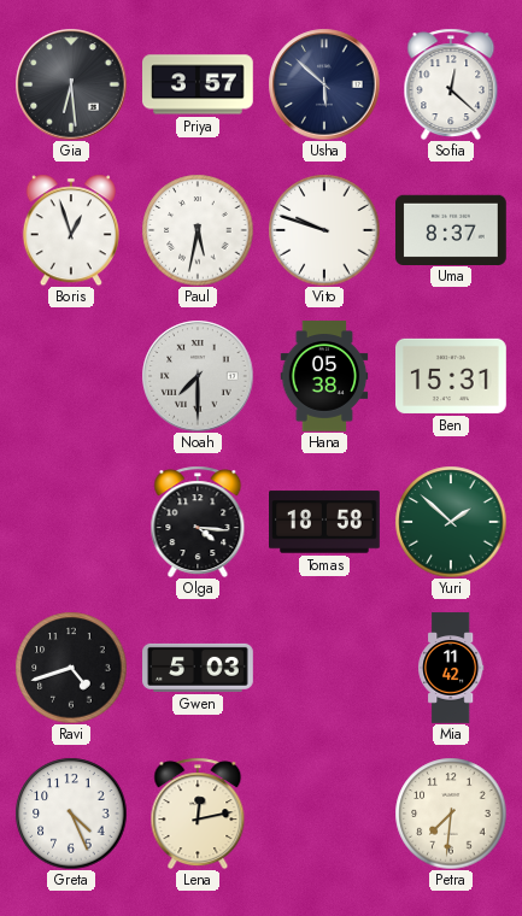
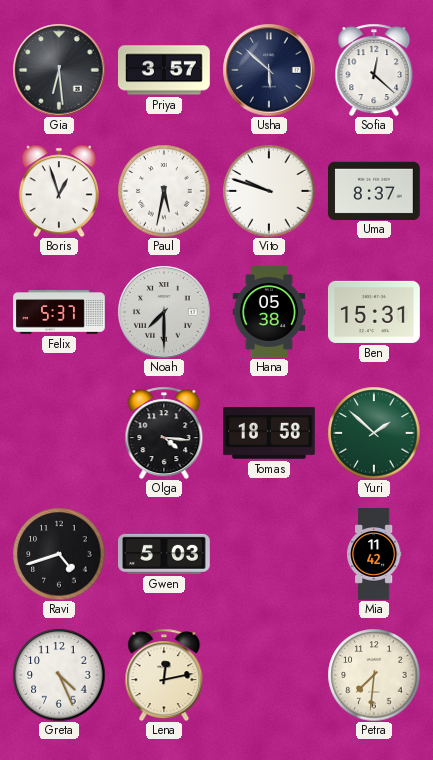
Felix: none -> 5:37 (59, 312)
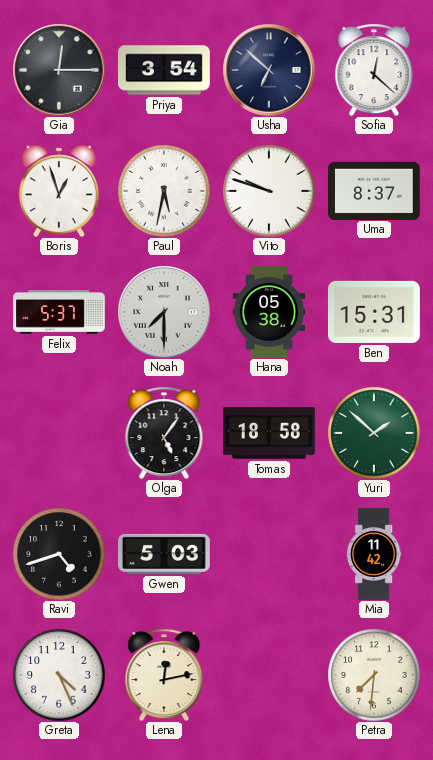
Gia: 6:29 -> 12:15 (59, 70)
Priya: 3:57 -> 3:54 (165, 70)
Usha: 5:52 -> 6:52 (269, 70)
Olga: 4:16 -> 5:06 (164, 433)
